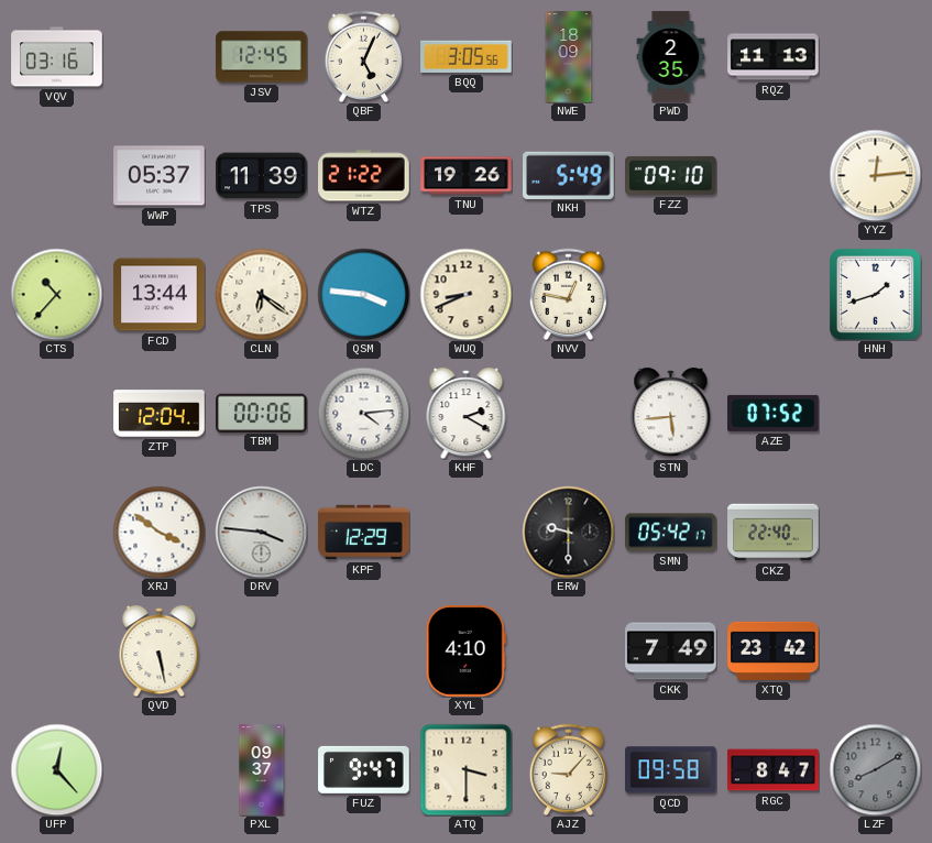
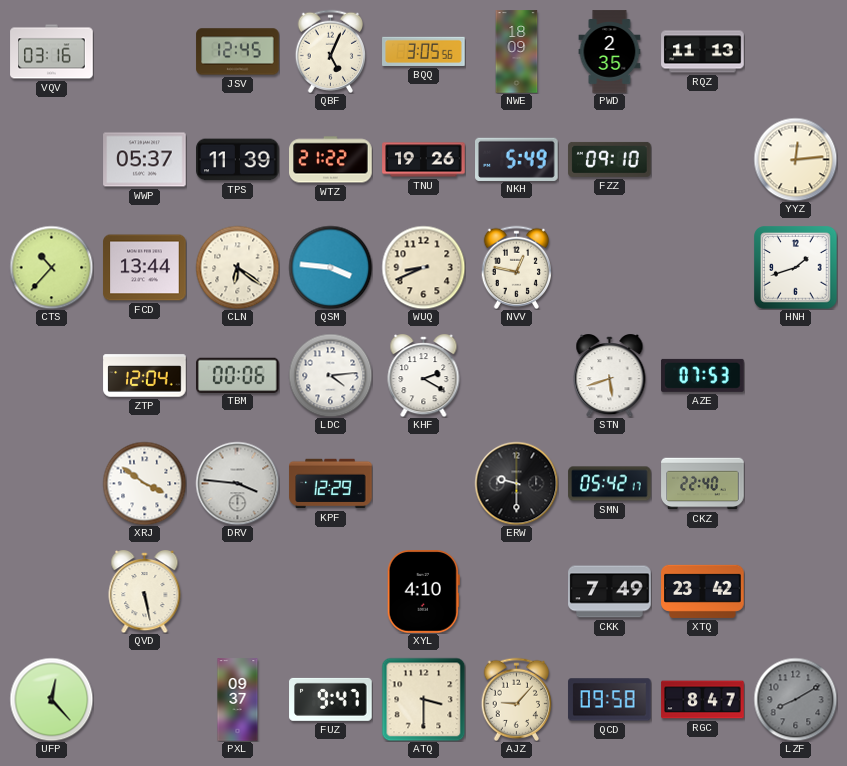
STN: 5:44 -> 5:42 (610, 376)
AZE: 07:52 -> 07:53 (703, 375)
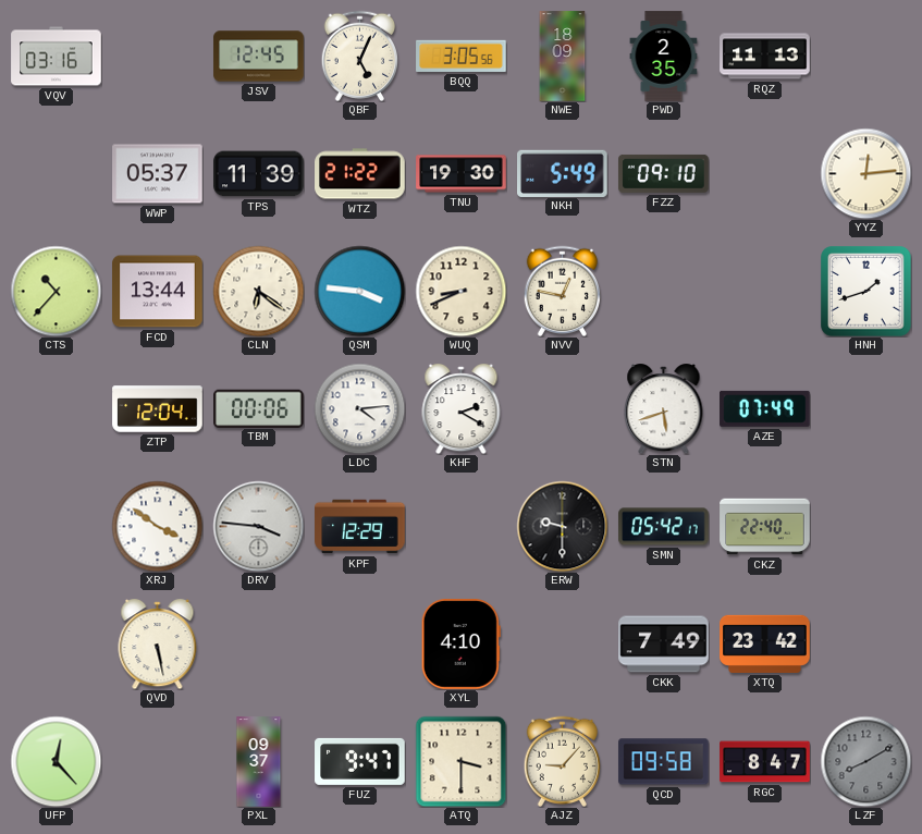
TNU: 19:26 -> 19:30 (462, 174)
AZE: 07:53 -> 07:49 (765, 408)
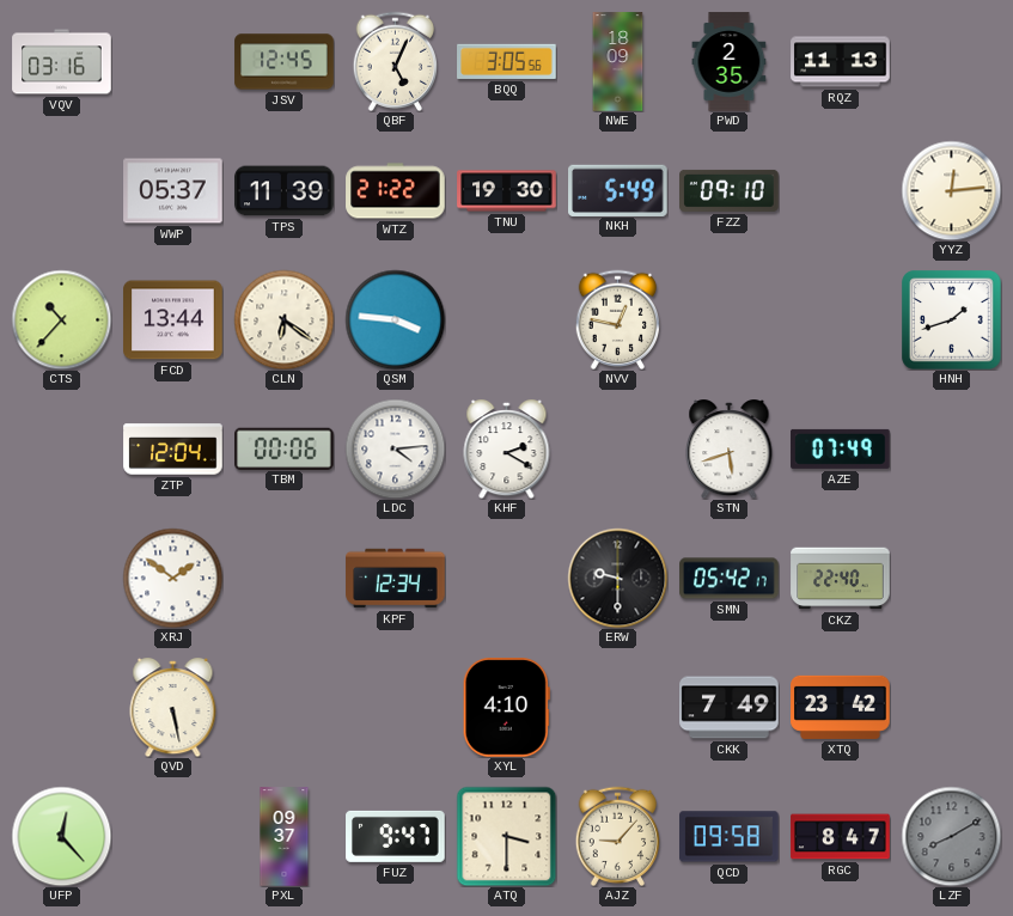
WUQ: 8:41 -> none (460, 291)
XRJ: 3:51 -> 1:51 (172, 578)
DRV: 3:46 -> none (258, 526)
KPF: 12:29 -> 12:34 (396, 579)
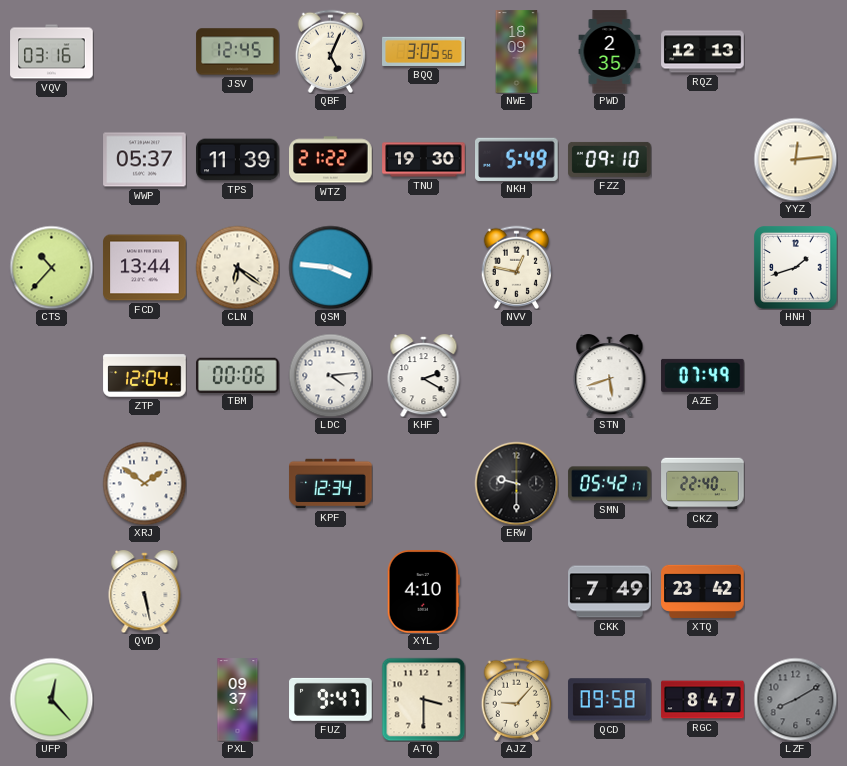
RQZ: 11:13 -> 12:13 (703, 52)
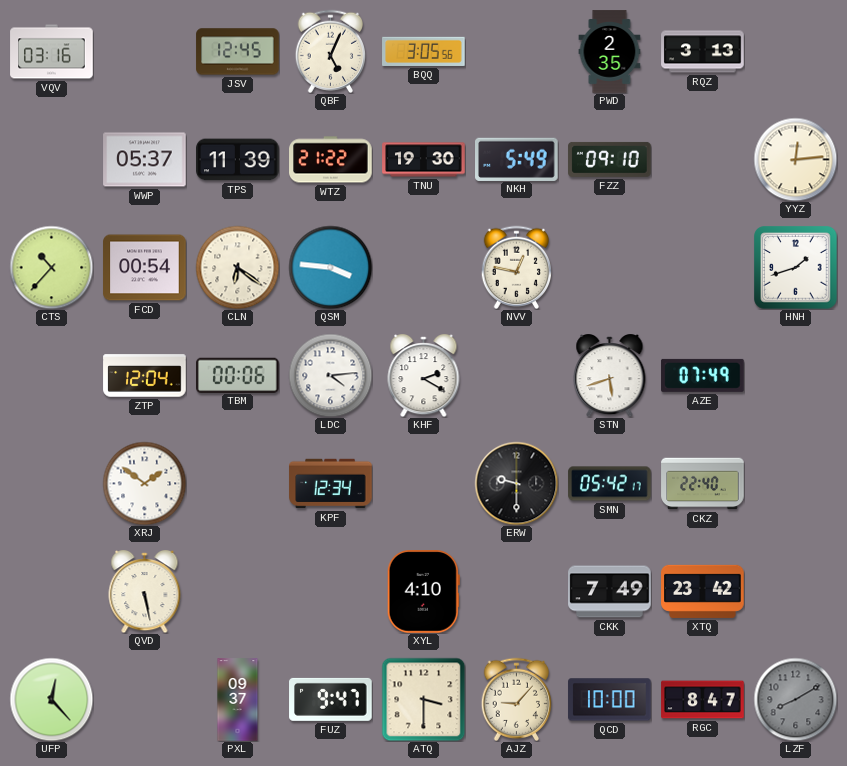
NWE: 18:09 -> none (517, 52)
RQZ: 12:13 -> 3:13 (703, 52)
FCD: 13:44 -> 00:54 (145, 268)
QCD: 09:58 -> 10:00 (610, 700)
